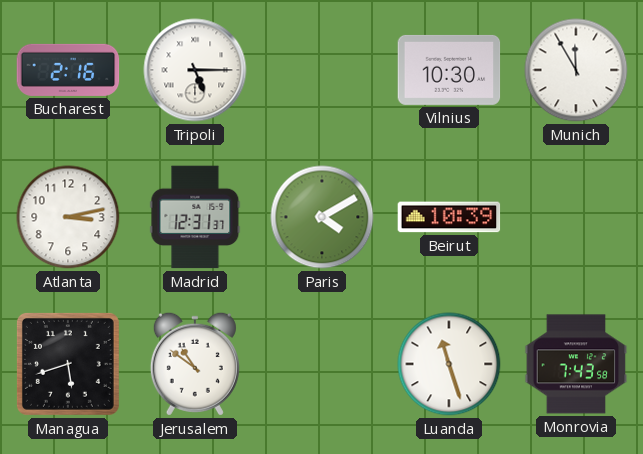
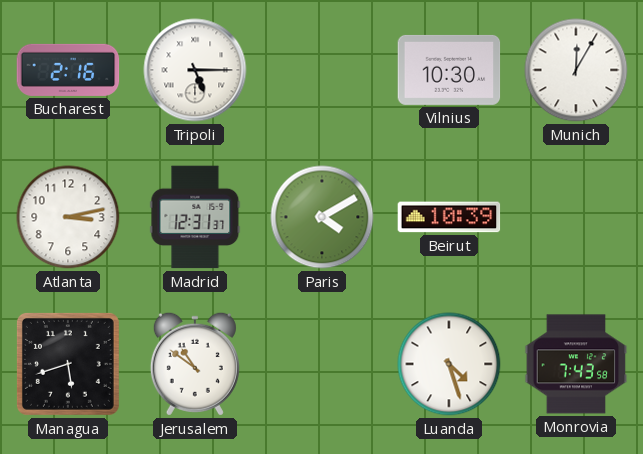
Munich: 11:55 -> 12:05 (576, 70)
Luanda: 11:27 -> 4:27 (449, 364)
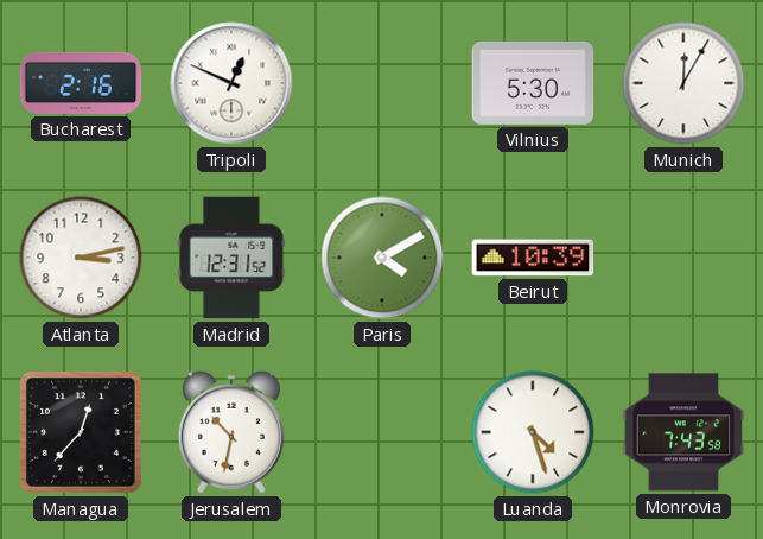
Tripoli: 5:15 -> 12:49 (231, 83)
Vilnius: 10:30 -> 5:30 (533, 83)
Madrid: 12:31:37 -> 12:31:52 (231, 258)
Managua: 5:42 -> 12:37 (81, 432)
Jerusalem: 10:51 -> 10:32 (231, 432)
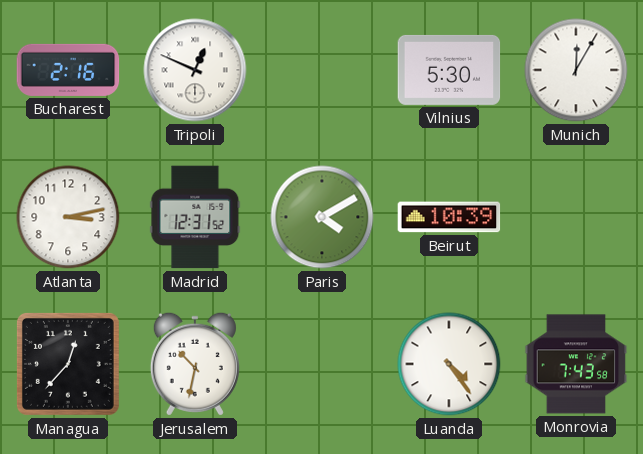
Luanda: 4:27 -> 4:24 (449, 364)
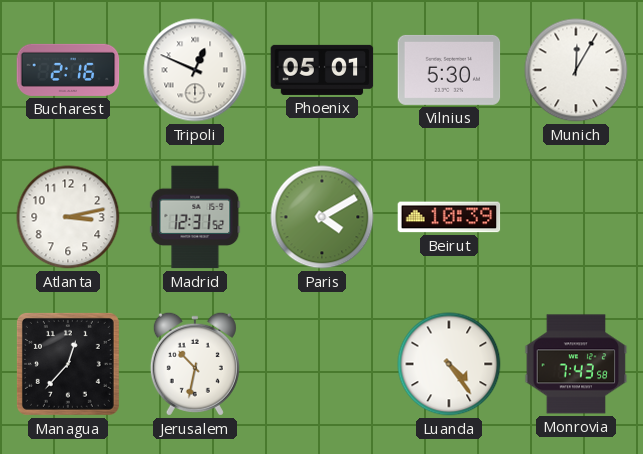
Phoenix: none -> 05:01 (322, 70)
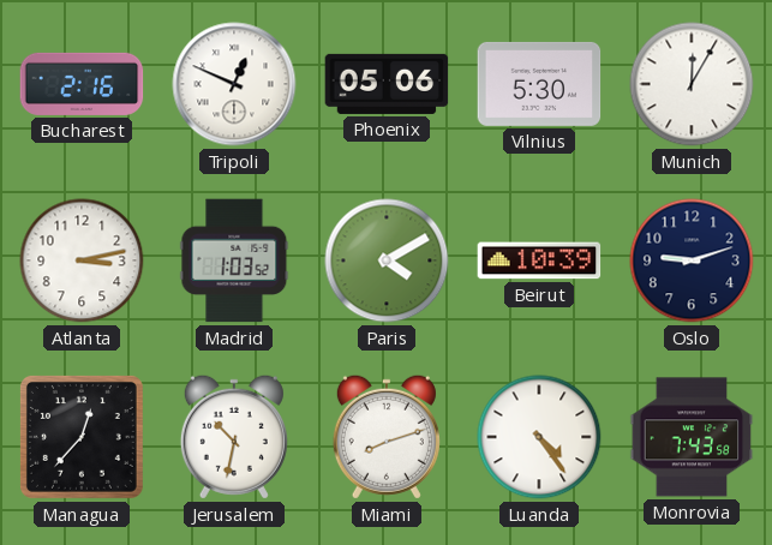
Phoenix: 05:01 -> 05:06 (387, 84)
Madrid: 12:31 -> 1:03 (234, 260)
Oslo: none -> 9:12 (692, 260)
Miami: none -> 8:12 (387, 437)
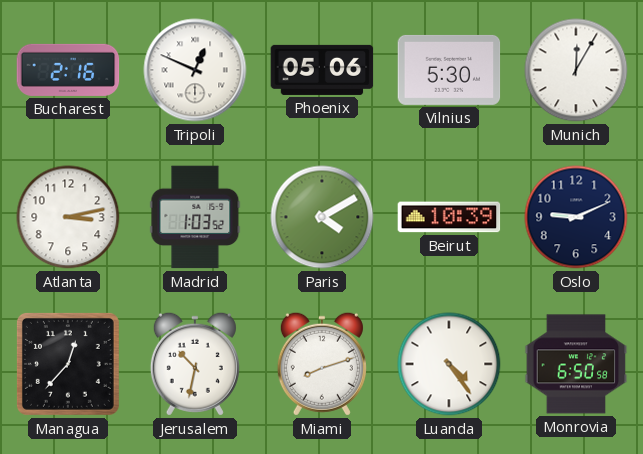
Oslo: 9:12 -> 9:11 (576, 217)
Monrovia: 7:43 -> 6:50 (576, 364)
